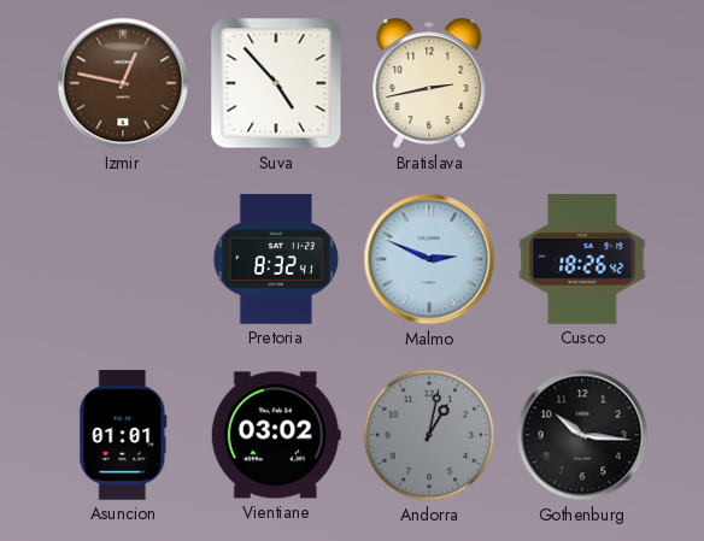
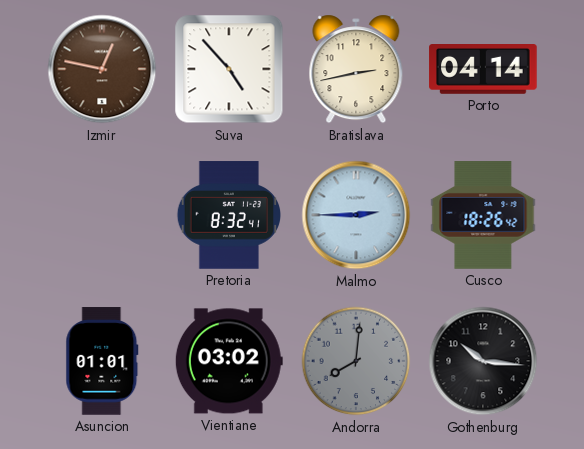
Porto: none -> 04:14 (483, 70)
Malmo: 2:49 -> 2:45 (356, 215)
Andorra: 1:02 -> 8:01 (356, 361)
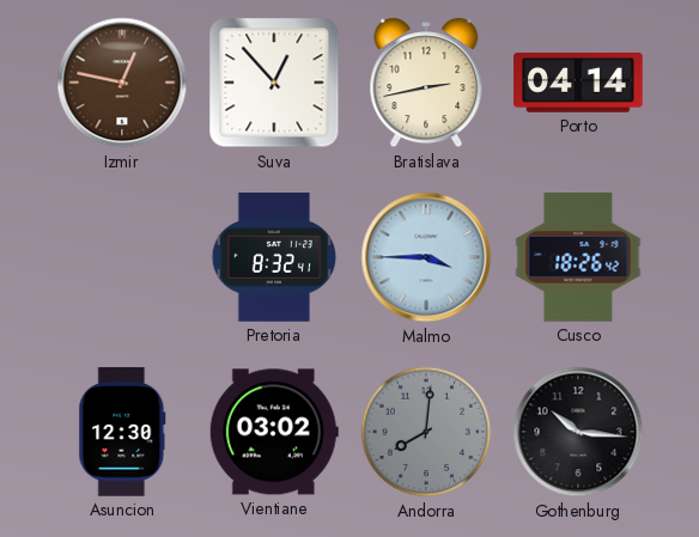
Suva: 4:53 -> 12:53 (274, 83)
Malmo: 2:45 -> 3:45 (426, 257)
Asuncion: 01:01 -> 12:30 (122, 432)
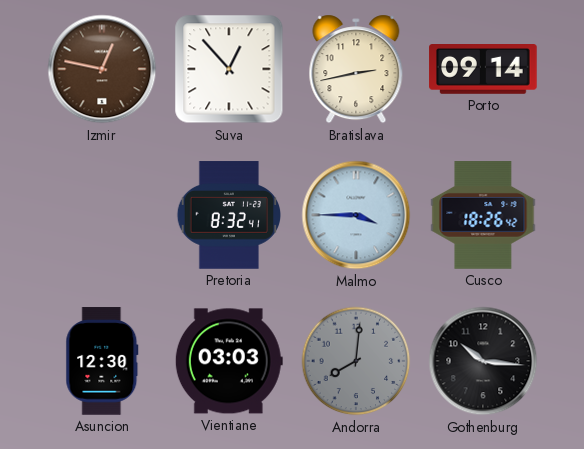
Porto: 04:14 -> 09:14 (483, 70)
Vientiane: 03:02 -> 03:03 (229, 361)
